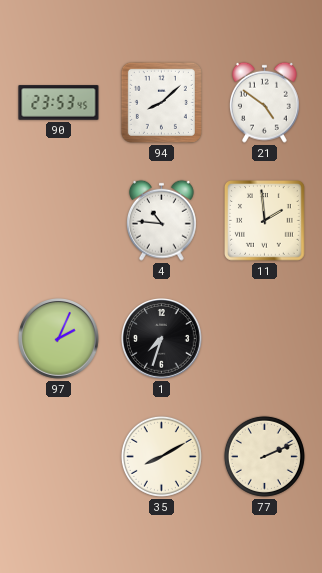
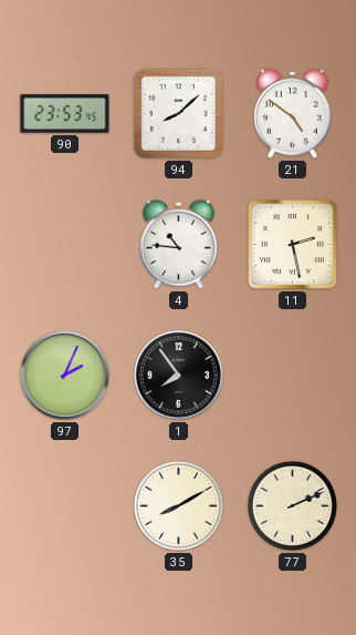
11: 1:59 -> 2:28 (293, 245)
1: 7:33 -> 7:54 (179, 376)
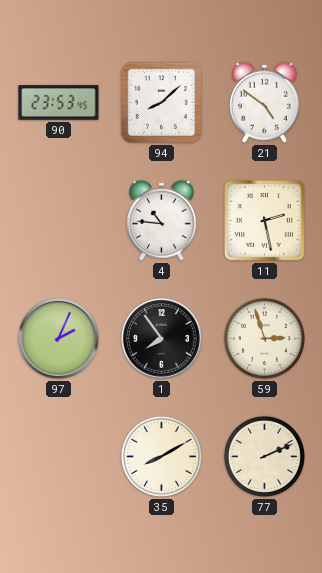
59: none -> 2:57 (264, 338)
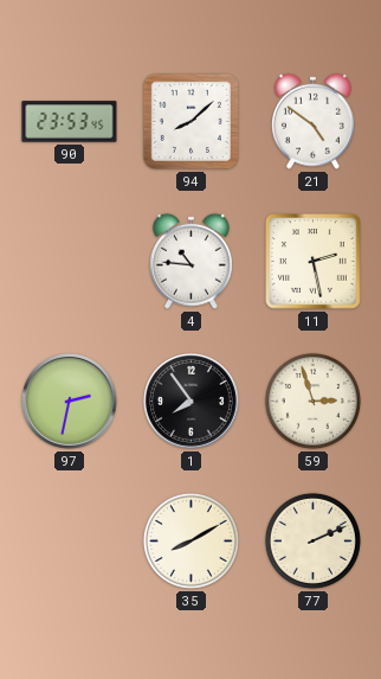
97: 2:04 -> 2:32 (70, 402)
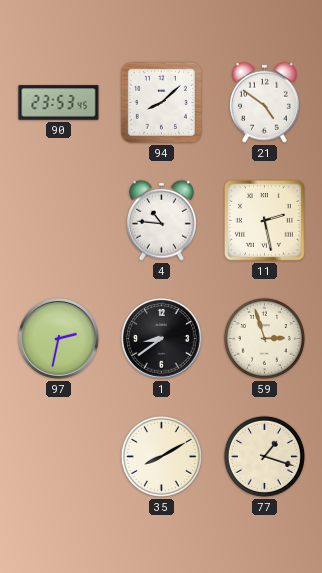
1: 7:54 -> 8:39 (162, 339)
77: 2:11 -> 1:18 (264, 456)
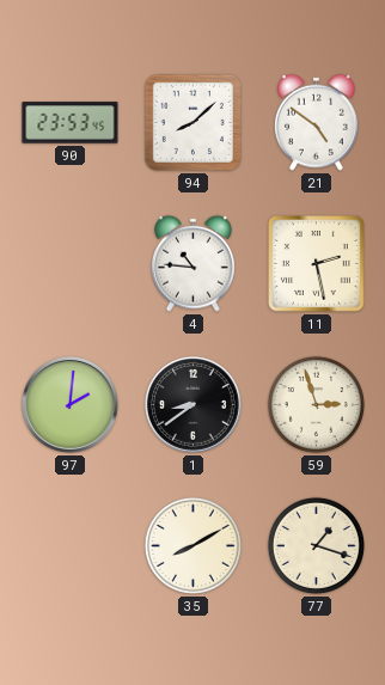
97: 2:32 -> 2:01 (71, 405)
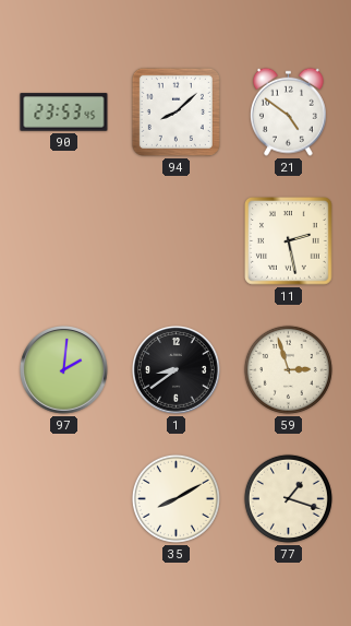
4: 10:46 -> none (192, 263)
